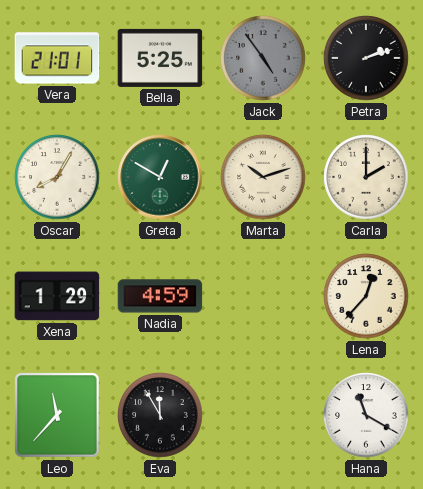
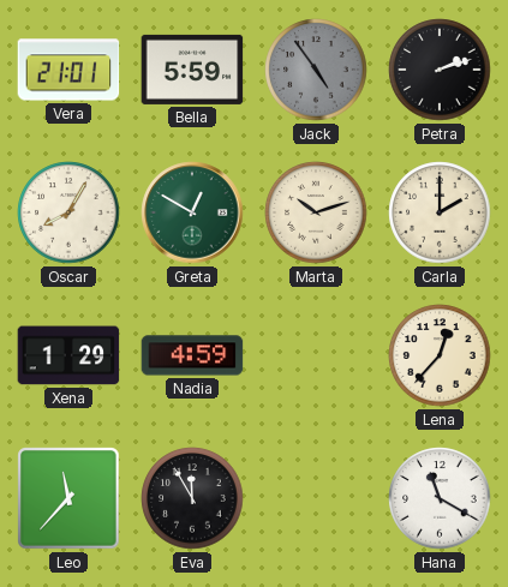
Bella: 5:25 -> 5:59 (192, 70)
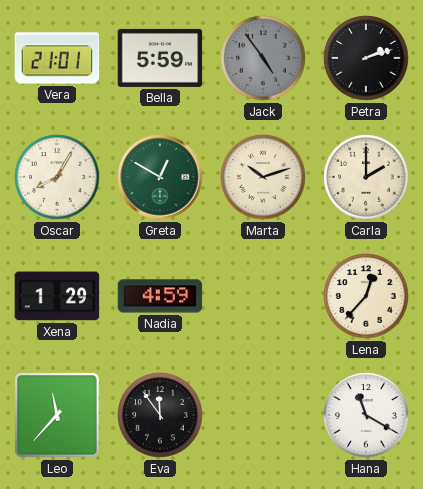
Eva: 11:55 -> 11:54 (160, 415)
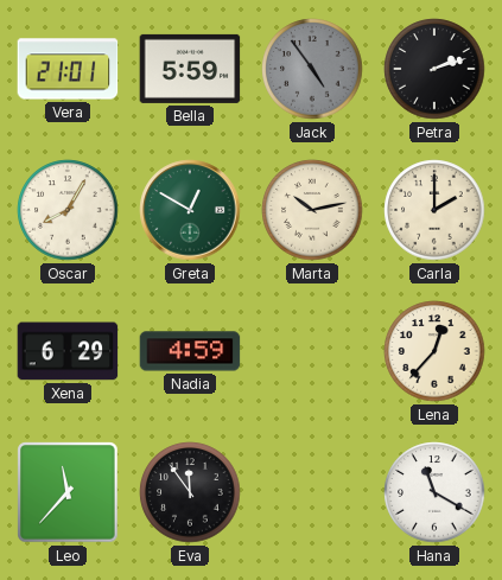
Marta: 10:12 -> 10:13 (312, 210)
Xena: 1:29 -> 6:29 (68, 351)
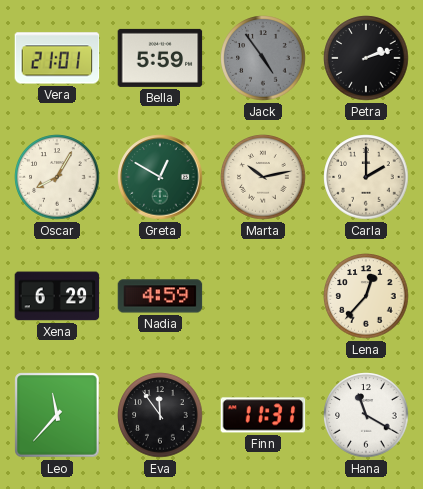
Finn: none -> 11:31 (263, 415)
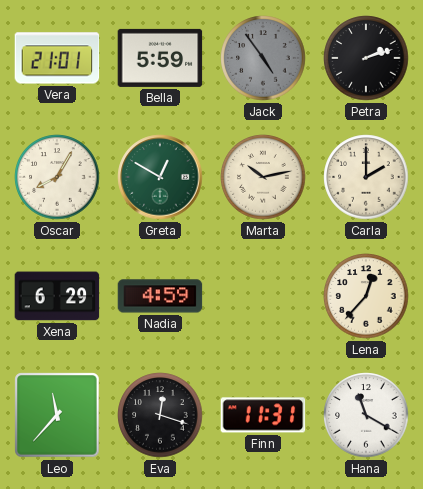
Eva: 11:54 -> 12:18 (160, 415)
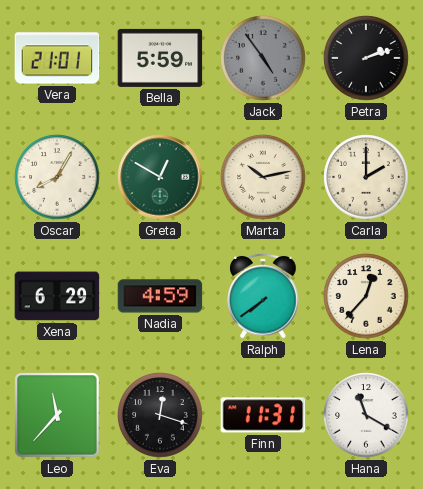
Ralph: none -> 7:39 (263, 297)
